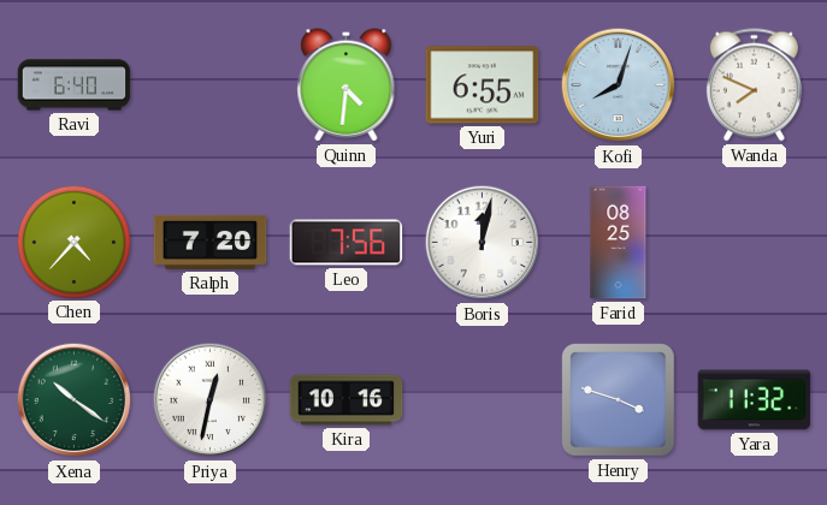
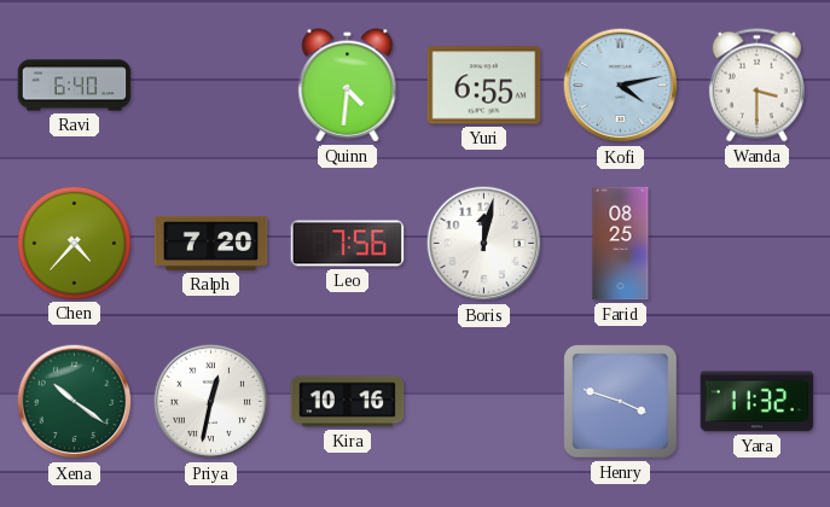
Kofi: 8:03 -> 4:13 (621, 86)
Wanda: 7:49 -> 3:30 (756, 86)
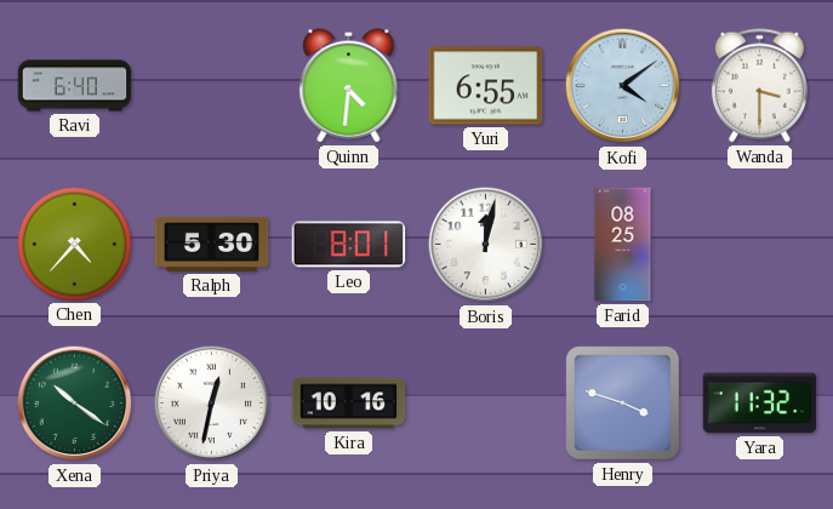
Kofi: 4:13 -> 4:09 (623, 86)
Ralph: 7:20 -> 5:30 (212, 244)
Leo: 7:56 -> 8:01 (349, 245)
